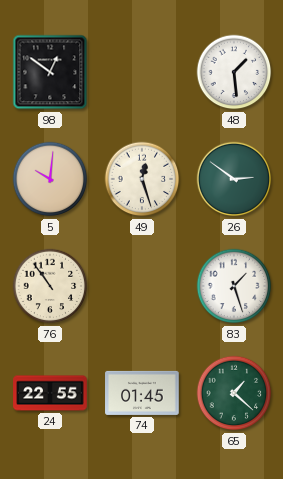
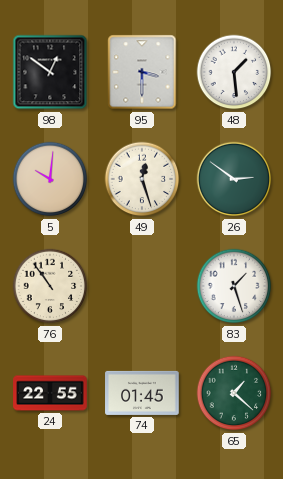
95: none -> 3:30 (142, 72)
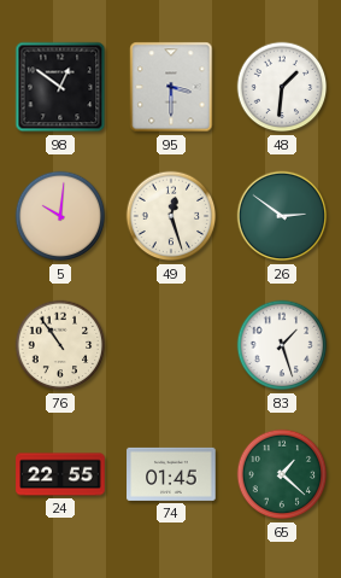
48: 1:29 -> 1:31 (282, 87)
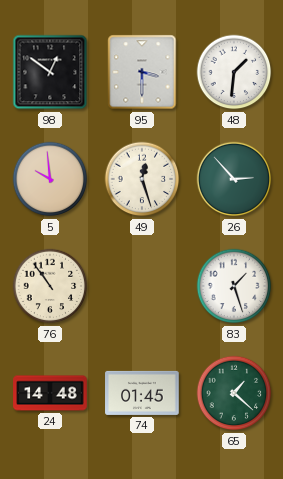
5: 10:01 -> 9:59 (50, 179)
26: 2:51 -> 2:53 (234, 179)
24: 22:55 -> 14:48 (50, 393)
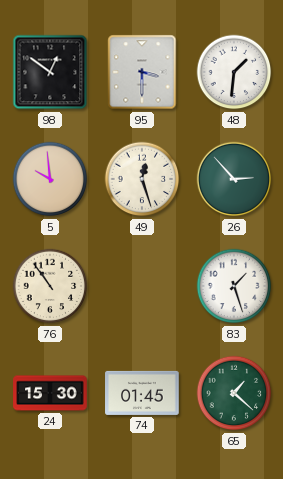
24: 14:48 -> 15:30 (50, 393)
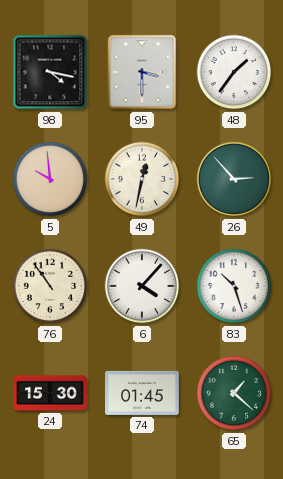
98: 12:51 -> 4:17 (50, 72)
48: 1:31 -> 1:36 (234, 72)
49: 12:27 -> 12:32 (142, 179)
6: none -> 4:07 (142, 286)
83: 1:27 -> 10:27 (234, 286)
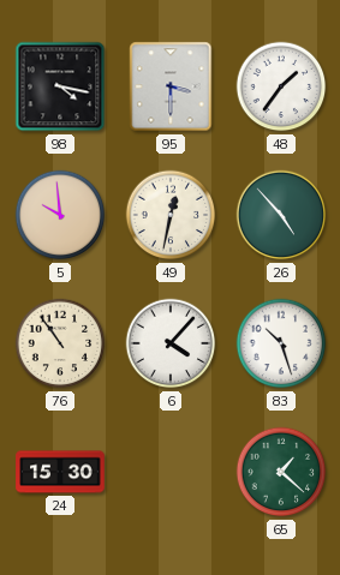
26: 2:53 -> 4:53 (281, 215)
74: 01:45 -> none (142, 393)
